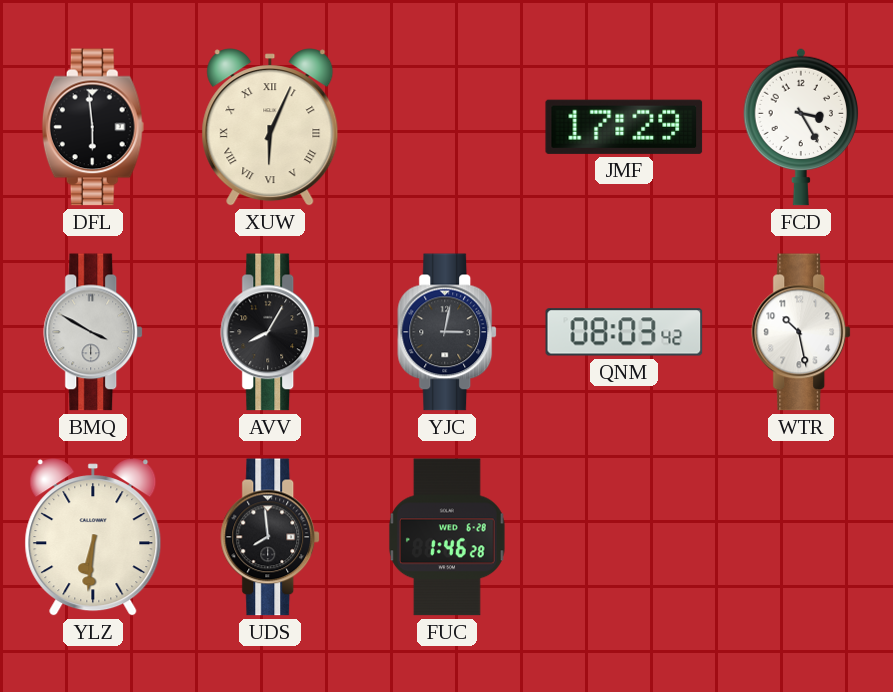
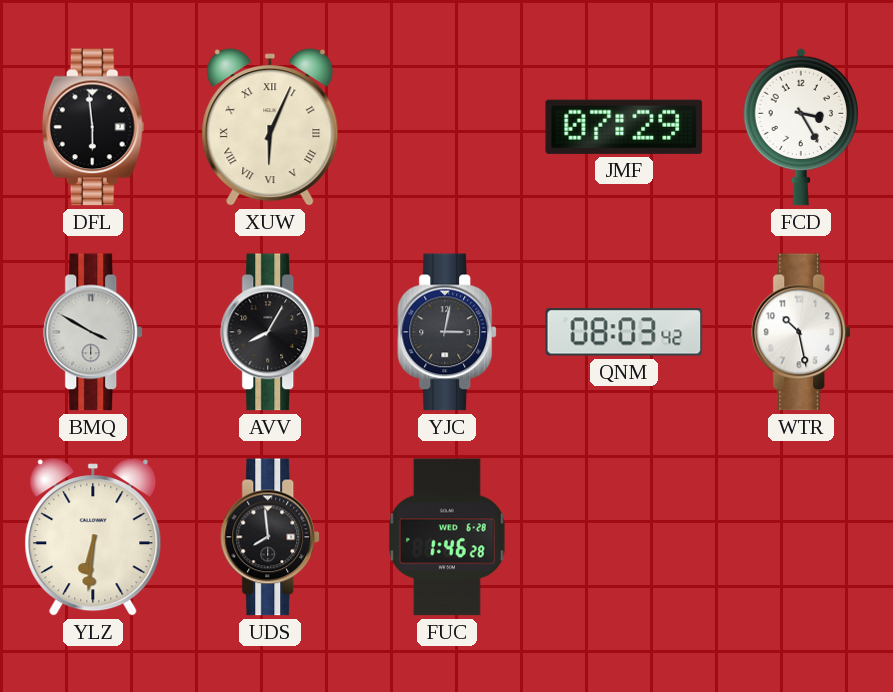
JMF: 17:29 -> 07:29 (624, 127)
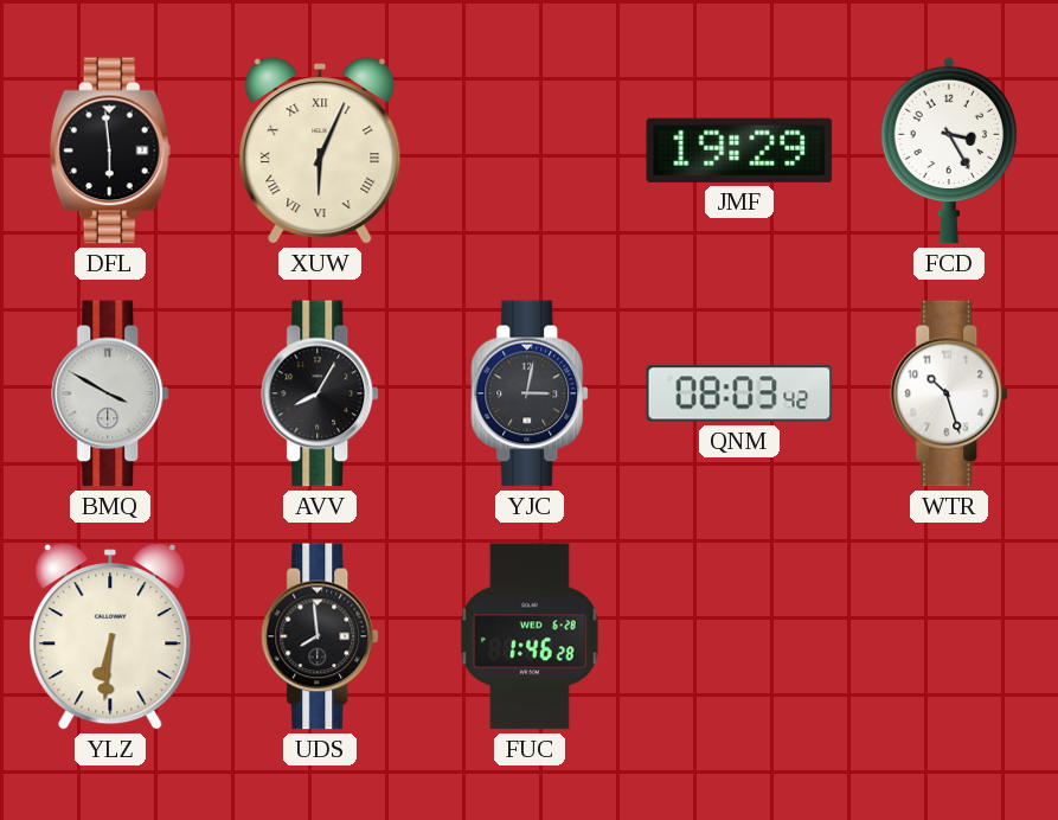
JMF: 07:29 -> 19:29 (739, 150)
WTR: 10:28 -> 10:27 (950, 393)
